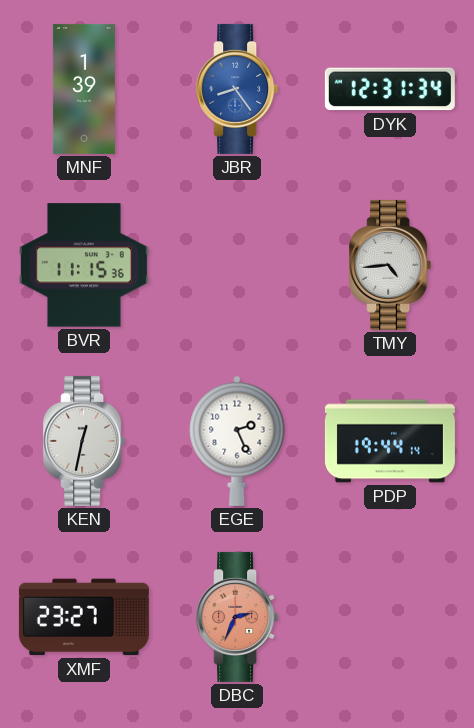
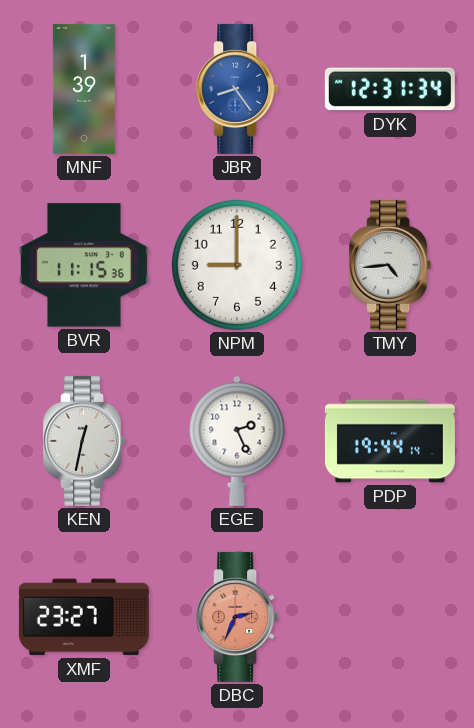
NPM: none -> 9:00 (237, 265)
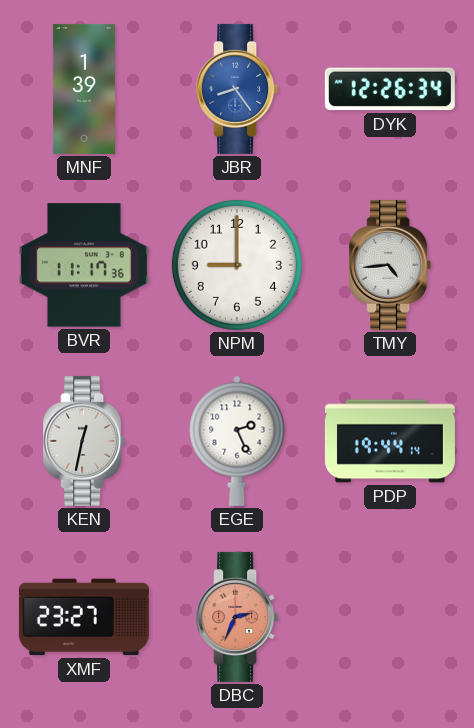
DYK: 12:31 -> 12:26 (390, 89)
BVR: 11:15 -> 11:17 (84, 265)
